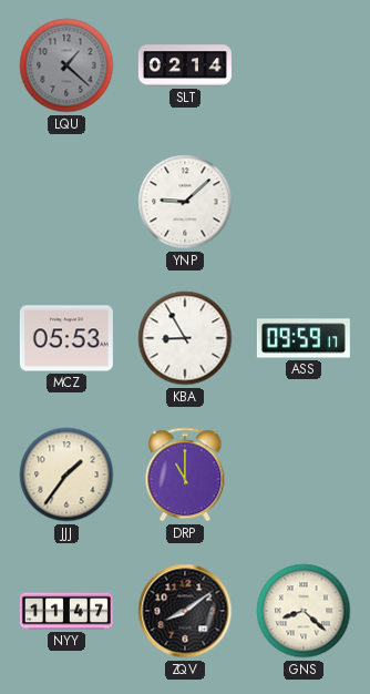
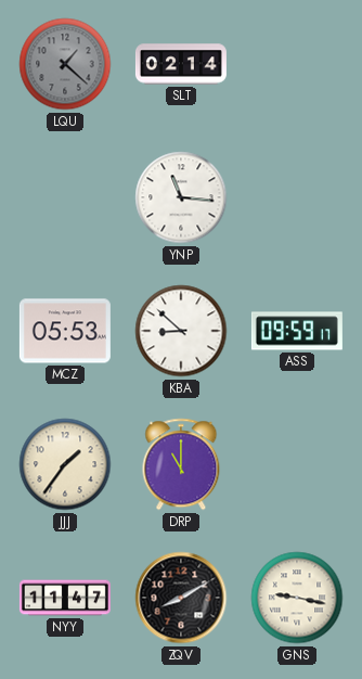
YNP: 9:08 -> 11:16 (181, 197)
KBA: 8:55 -> 8:52 (181, 331)
ZQV: 8:09 -> 8:10 (181, 598)
GNS: 8:22 -> 9:17 (297, 598)
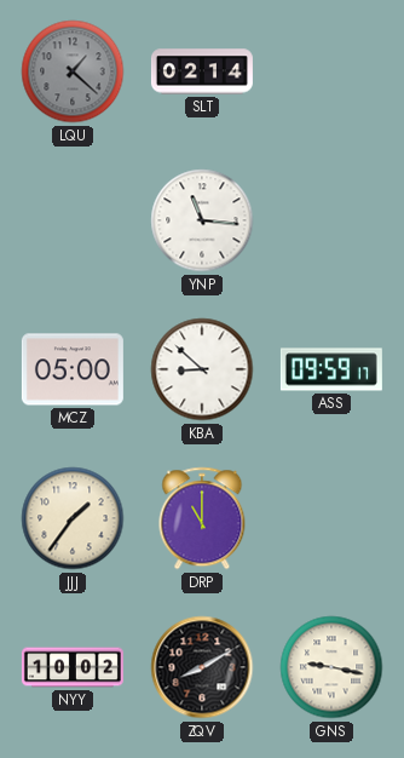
MCZ: 05:53 -> 05:00 (73, 369)
NYY: 11:47 -> 10:02 (73, 667)
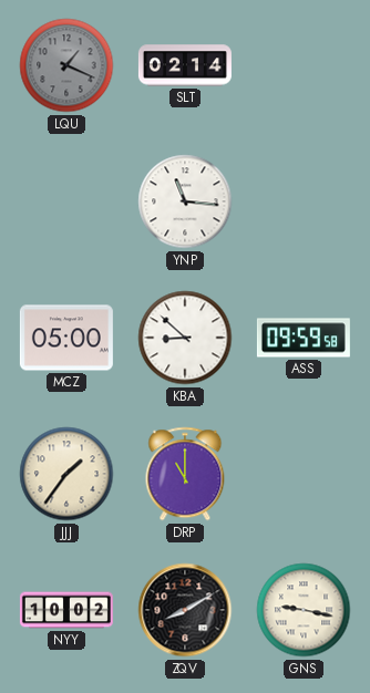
LQU: 1:22 -> 1:19 (66, 65)
ASS: 09:59:17 -> 09:59:58 (304, 338)
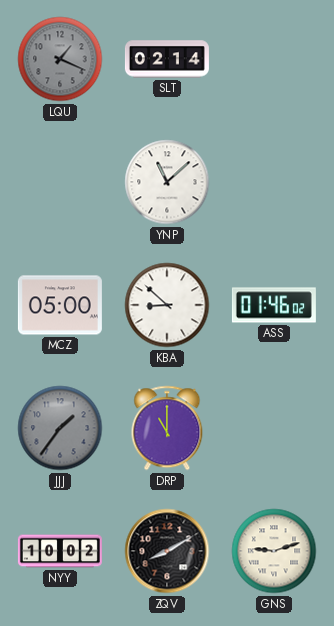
YNP: 11:16 -> 11:08 (167, 182)
ASS: 09:59 -> 01:46 (274, 305)
JJJ dial: cream -> grey (60, 428)
GNS: 9:17 -> 9:12 (274, 551)
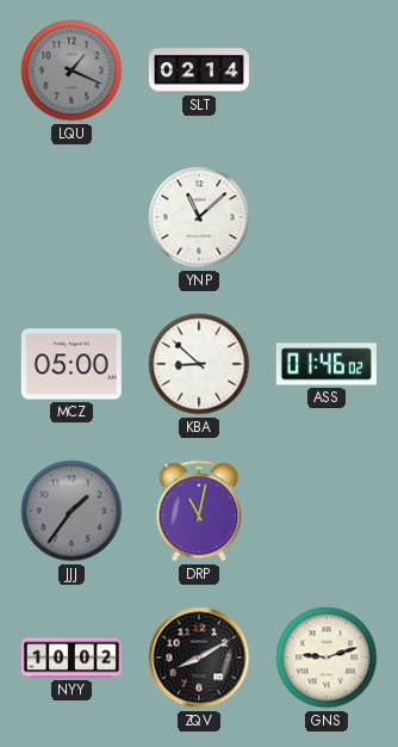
DRP: 11:00 -> 11:02 (199, 511)
